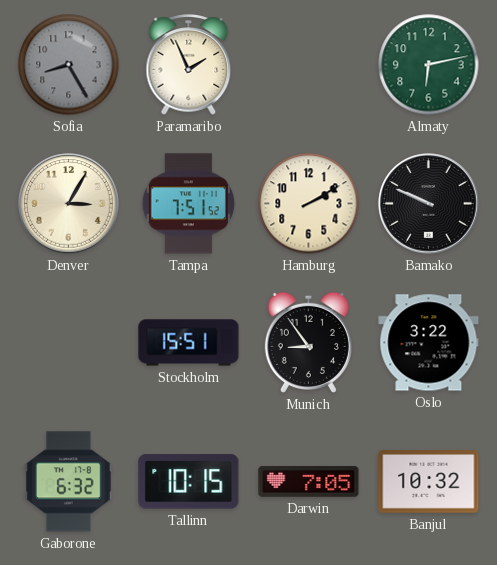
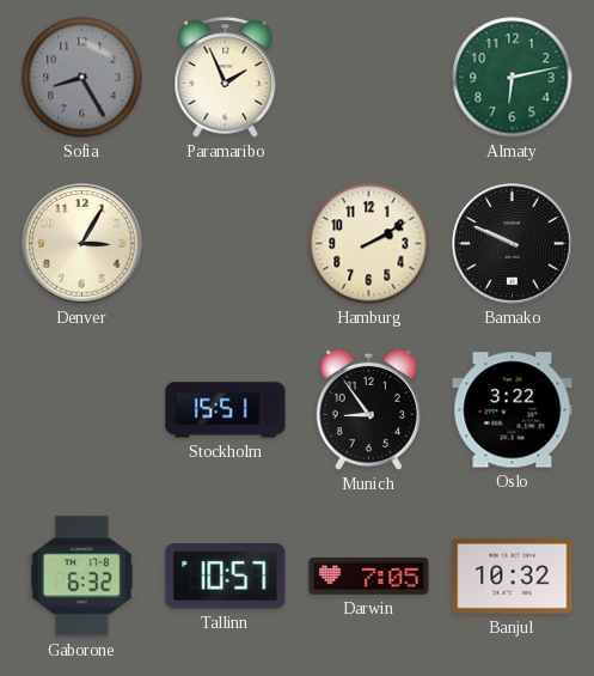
Tampa: 7:51 -> none (188, 204)
Tallinn: 10:15 -> 10:57 (226, 577)
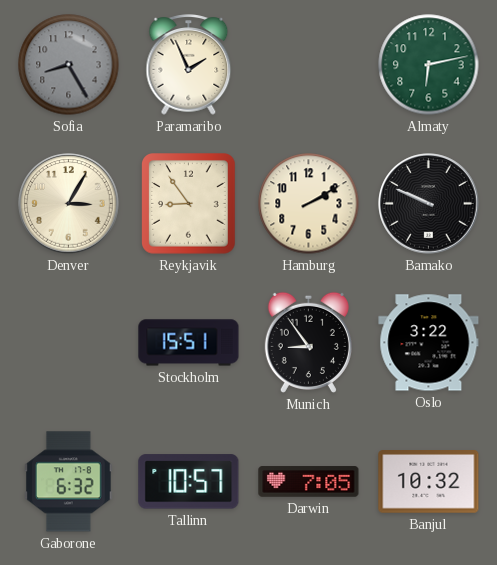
Reykjavik: none -> 8:54 (189, 204)
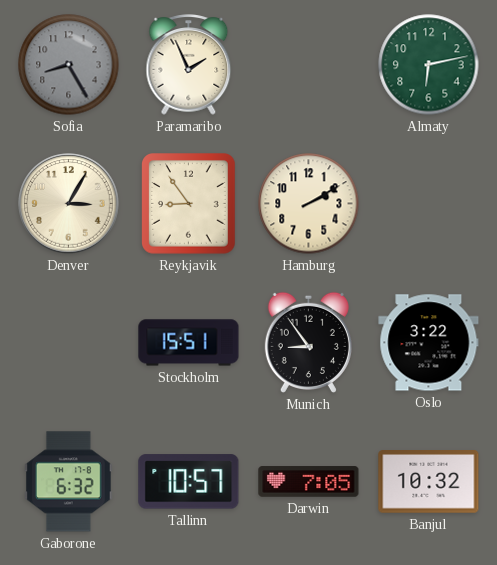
Bamako: 9:49 -> none (429, 204)
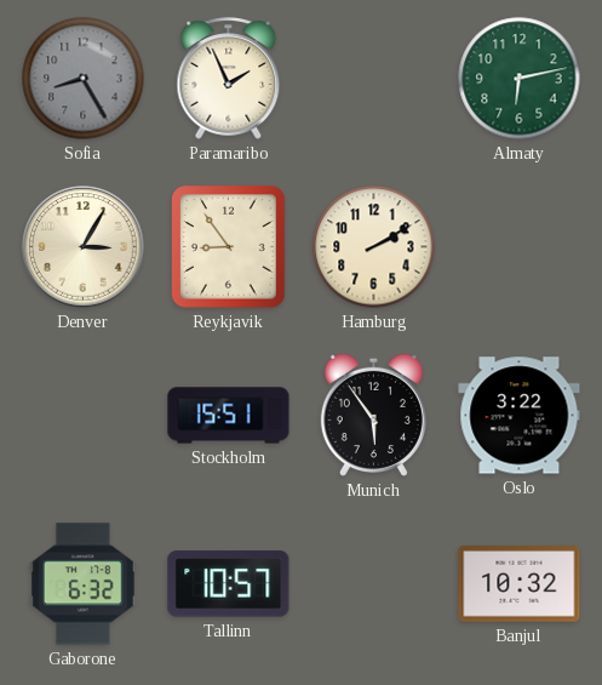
Munich: 8:54 -> 5:54 (373, 415)
Darwin: 7:05 -> none (309, 482)
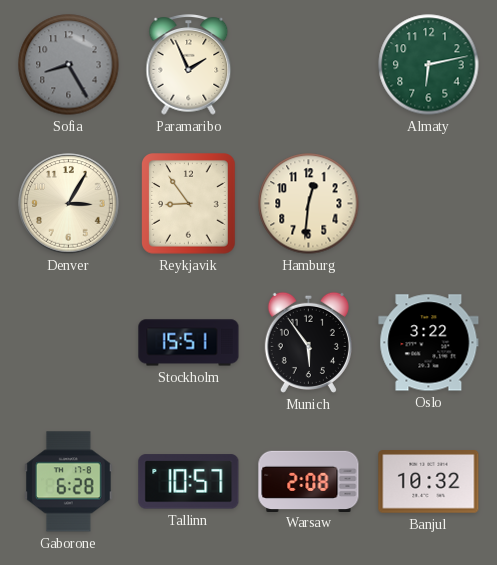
Hamburg: 2:10 -> 12:31 (309, 204)
Gaborone: 6:32 -> 6:28 (69, 482)
Warsaw: none -> 2:08 (309, 481)
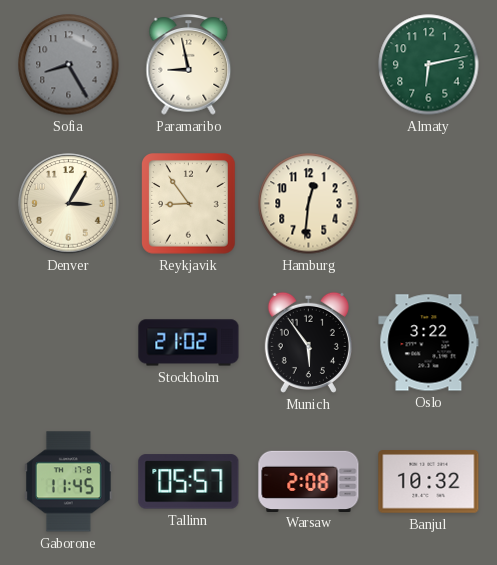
Paramaribo: 1:56 -> 8:58 (189, 65)
Stockholm: 15:51 -> 21:02 (189, 343)
Gaborone: 6:28 -> 11:45 (69, 482)
Tallinn: 10:57 -> 05:57 (189, 482)
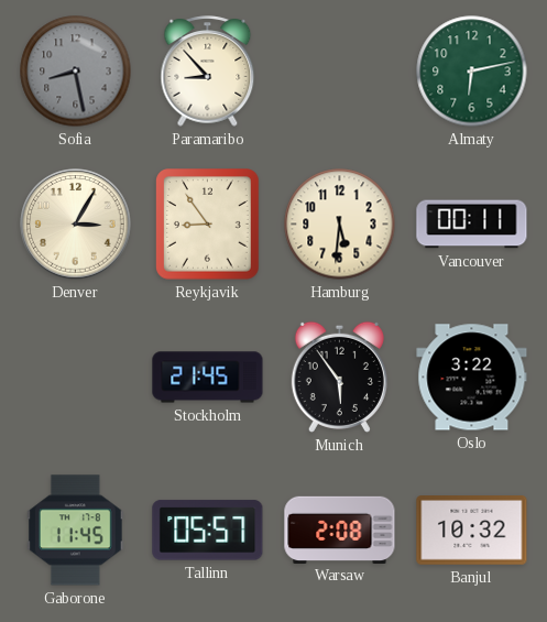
Sofia: 8:25 -> 8:28 (76, 72)
Paramaribo: 8:58 -> 8:53 (208, 72)
Hamburg: 12:31 -> 5:31 (340, 225)
Vancouver: none -> 00:11 (472, 225)
Stockholm: 21:02 -> 21:45 (208, 378)
